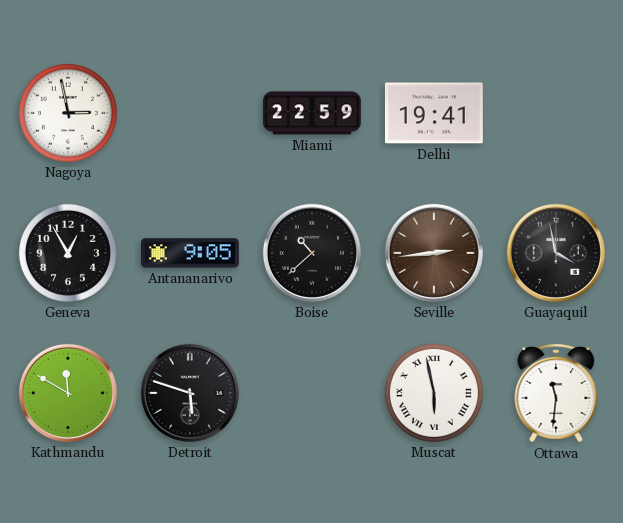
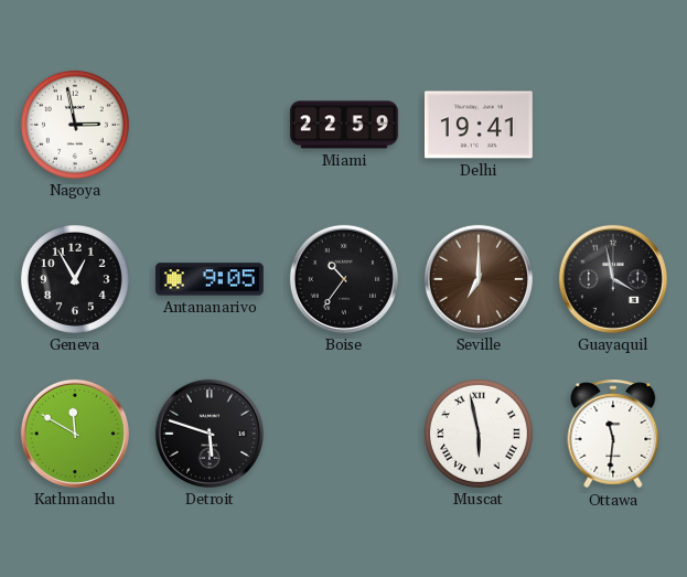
Boise: 10:38 -> 10:36 (344, 279)
Seville: 2:44 -> 7:00 (479, 279)
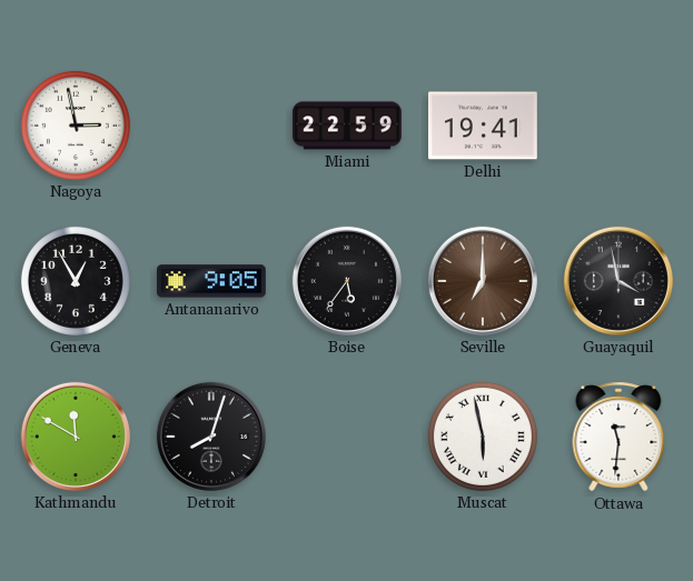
Boise: 10:36 -> 5:36 (347, 281)
Detroit: 5:48 -> 8:03 (211, 437)
